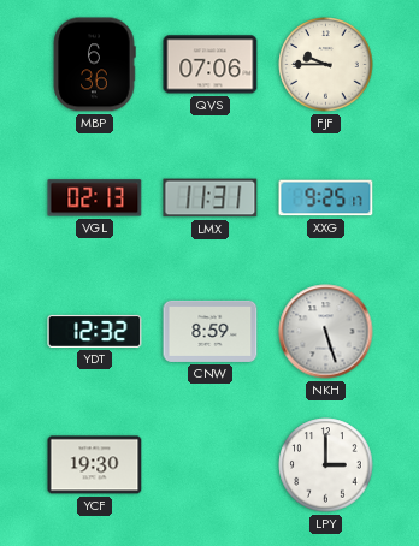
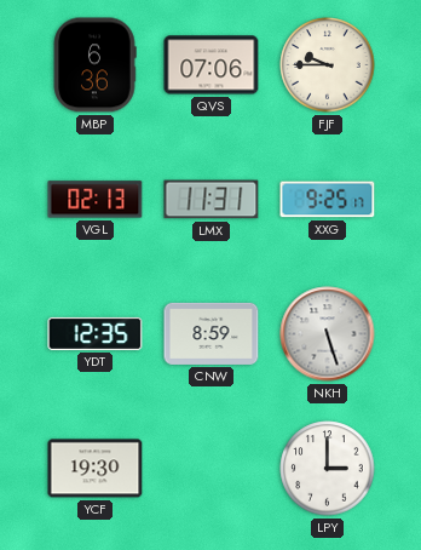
YDT: 12:32 -> 12:35 (96, 333)
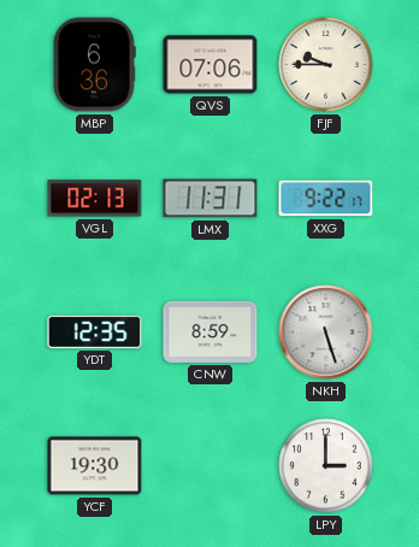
XXG: 9:25 -> 9:22 (326, 199)
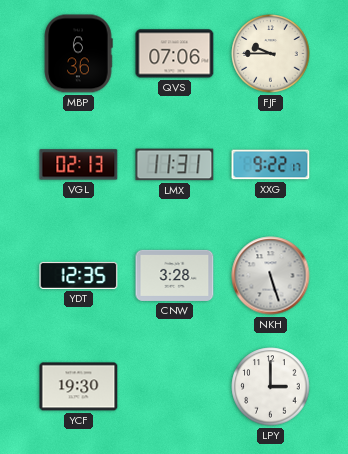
CNW: 8:59 -> 3:28 (175, 275)
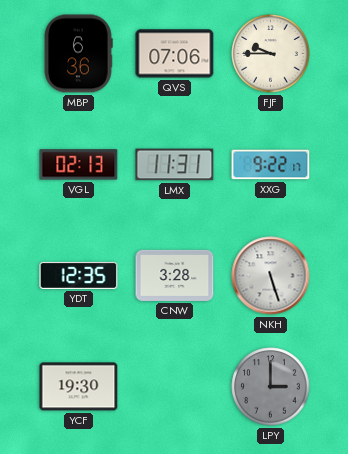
LPY dial: white -> grey (271, 387)
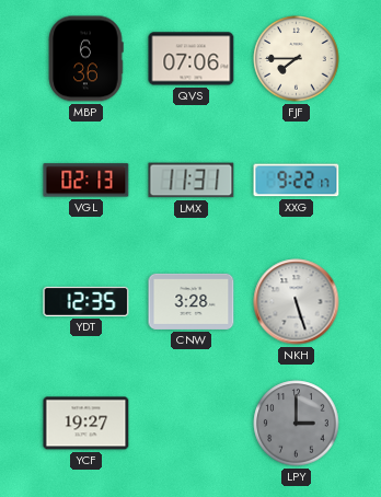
FJF: 9:45 -> 7:45 (297, 59)
YCF: 19:30 -> 19:27 (86, 424)
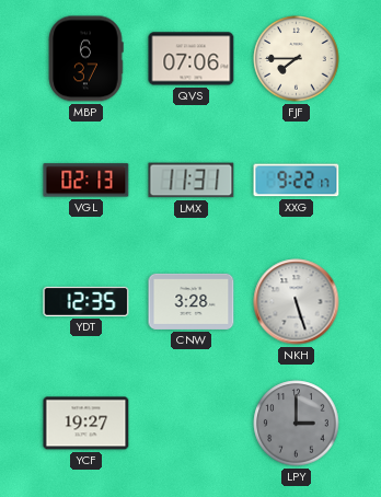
MBP: 6:36 -> 6:37 (85, 59)
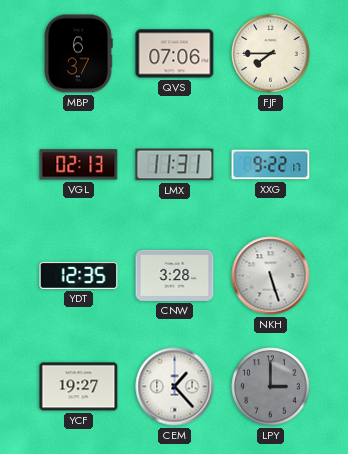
CEM: none -> 1:23 (175, 387)
